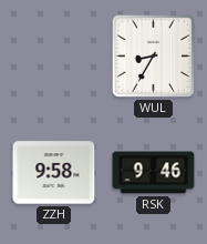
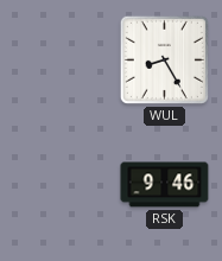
WUL: 8:35 -> 8:25 (164, 59)
ZZH: 9:58 -> none (54, 173)
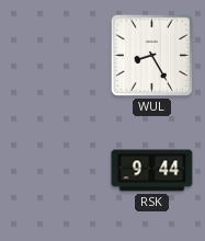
RSK: 9:46 -> 9:44 (152, 171)
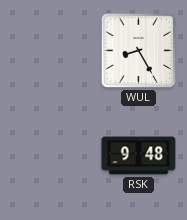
RSK: 9:44 -> 9:48 (139, 156)
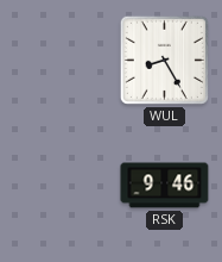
RSK: 9:48 -> 9:46 (165, 186)
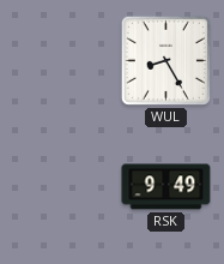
RSK: 9:46 -> 9:49 (167, 187)
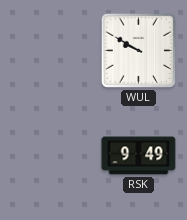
WUL: 8:25 -> 9:50 (138, 50)
